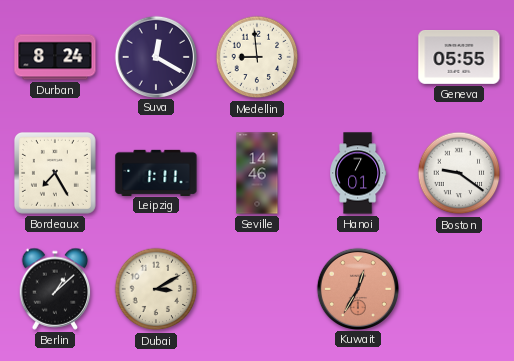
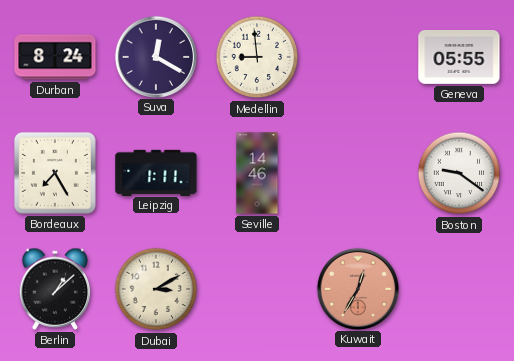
Hanoi: 7:01 -> none (358, 173)
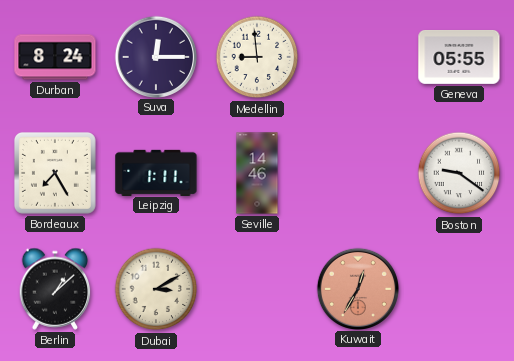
Suva: 12:20 -> 12:15 (155, 56)
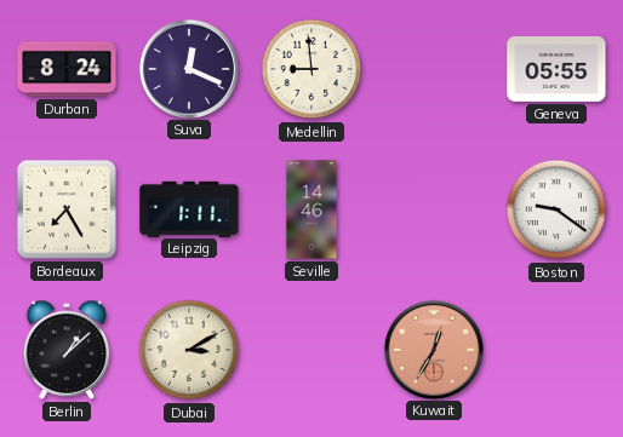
Suva: 12:15 -> 12:19 (188, 68)
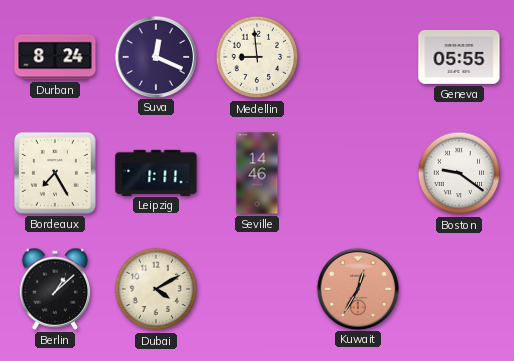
Dubai: 3:10 -> 4:10 (156, 289)
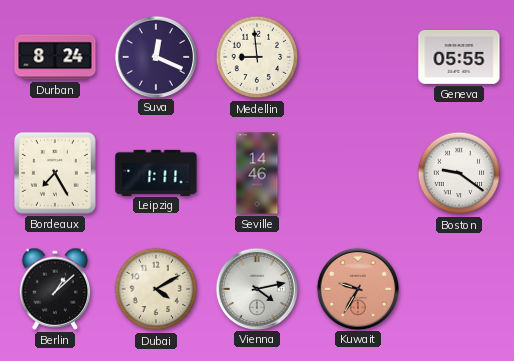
Vienna: none -> 4:13 (256, 288)
Kuwait: 12:35 -> 9:35 (357, 288)
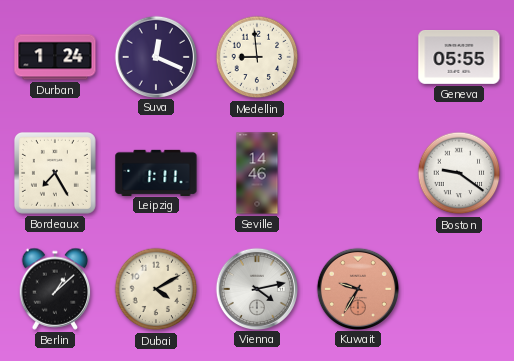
Durban: 8:24 -> 1:24 (55, 57)
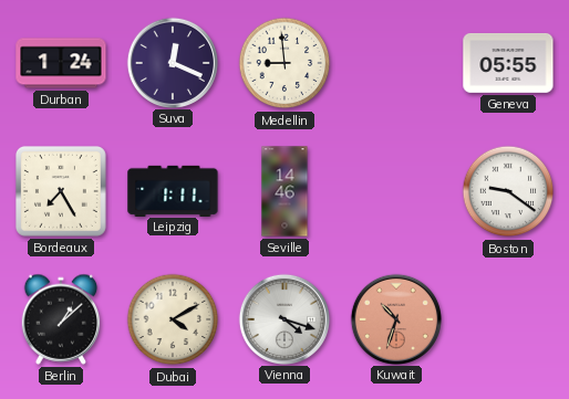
Vienna: 4:13 -> 4:18 (283, 318)
Kuwait: 9:35 -> 10:33 (395, 318)
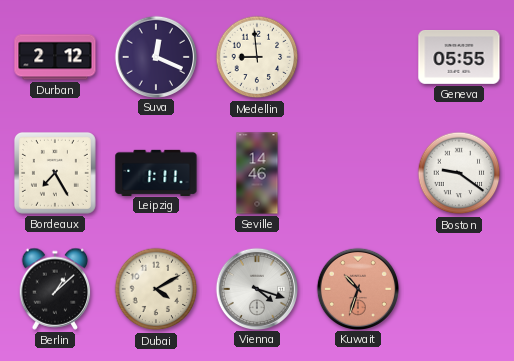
Durban: 1:24 -> 2:12 (55, 57)
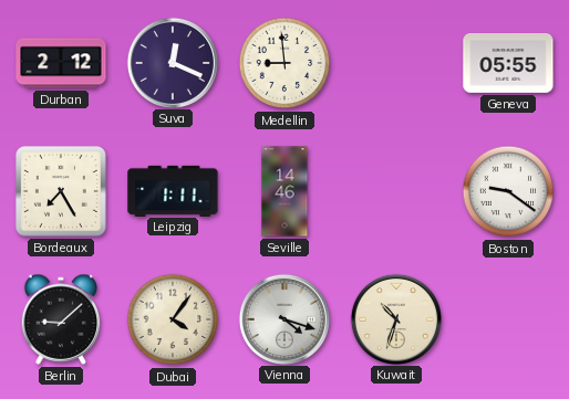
Berlin: 1:08 -> 9:08 (61, 319)
Dubai: 4:10 -> 4:06 (173, 319)
Kuwait dial: salmon -> cream (395, 318)
